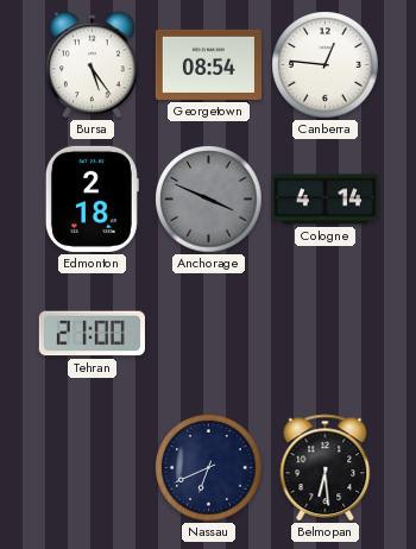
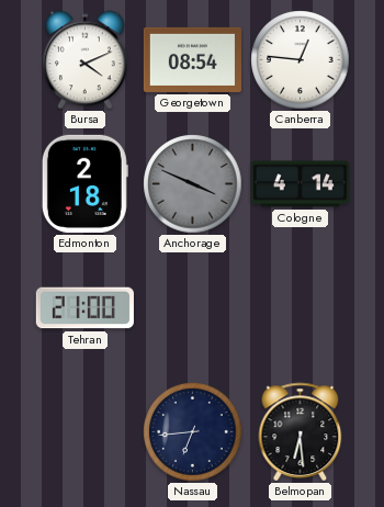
Bursa: 5:24 -> 4:11 (86, 60)
Nassau: 6:41 -> 6:44 (193, 432)
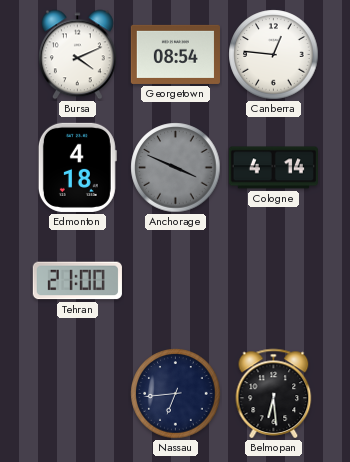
Edmonton: 2:18 -> 4:18 (77, 167)
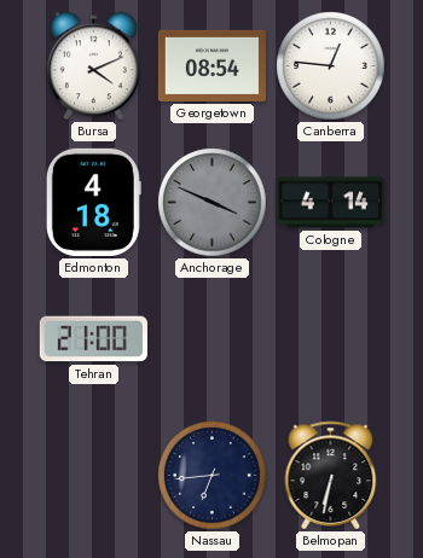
Belmopan: 6:29 -> 6:32 (331, 475)
